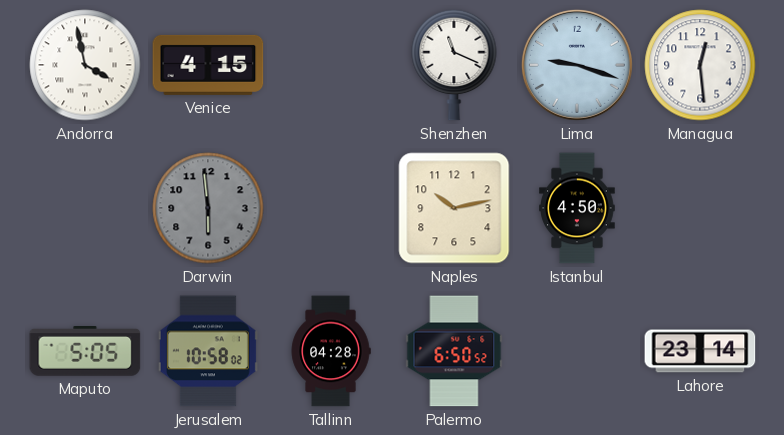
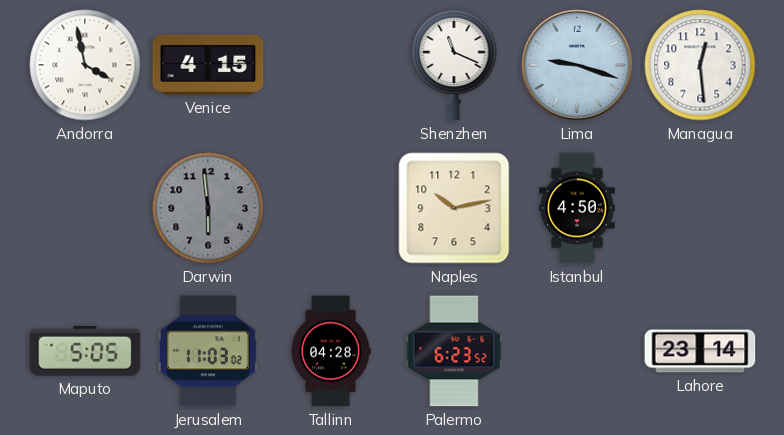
Jerusalem: 10:58 -> 11:03 (208, 351)
Palermo: 6:50 -> 6:23 (454, 351)
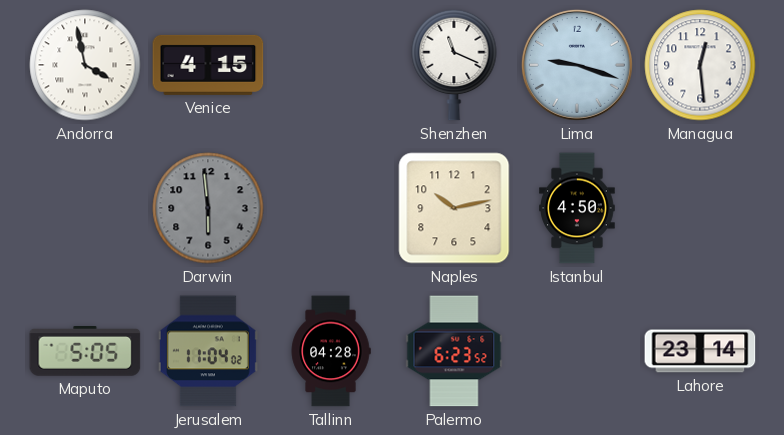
Jerusalem: 11:03 -> 11:04 (208, 351)
